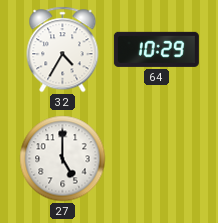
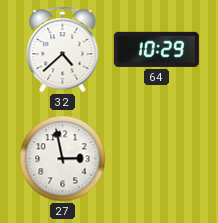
32: 4:35 -> 4:38 (63, 50)
27: 5:00 -> 2:58 (63, 159)
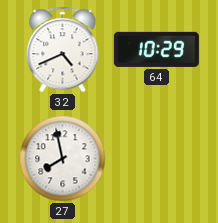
32: 4:38 -> 4:41 (63, 50)
27: 2:58 -> 7:58 (63, 159)
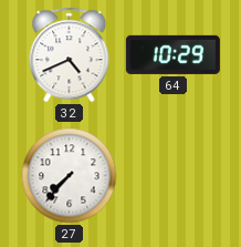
27: 7:58 -> 7:37 (70, 176)
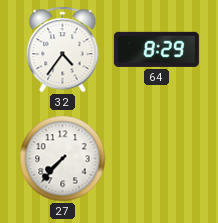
32: 4:41 -> 4:36 (63, 50)
64: 10:29 -> 8:29 (156, 49)
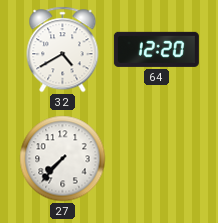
32: 4:36 -> 4:40 (63, 50)
64: 8:29 -> 12:20 (156, 49)
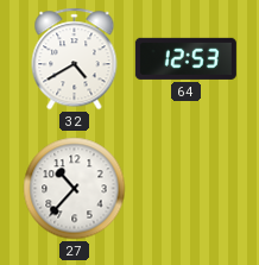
64: 12:20 -> 12:53 (185, 58)
27: 7:37 -> 10:37 (75, 189)
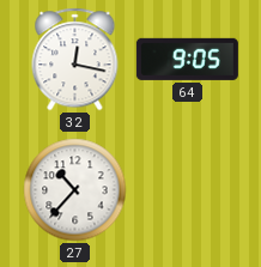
32: 4:40 -> 12:17 (75, 60)
64: 12:53 -> 9:05 (187, 59)
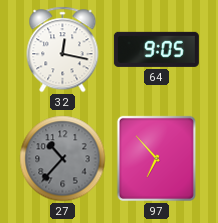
27 dial: white -> grey (63, 159)
97: none -> 6:53 (156, 158)
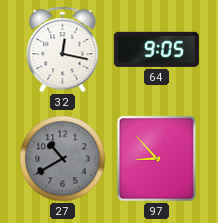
27: 10:37 -> 10:40 (63, 159)
97: 6:53 -> 8:53 (156, 158)
